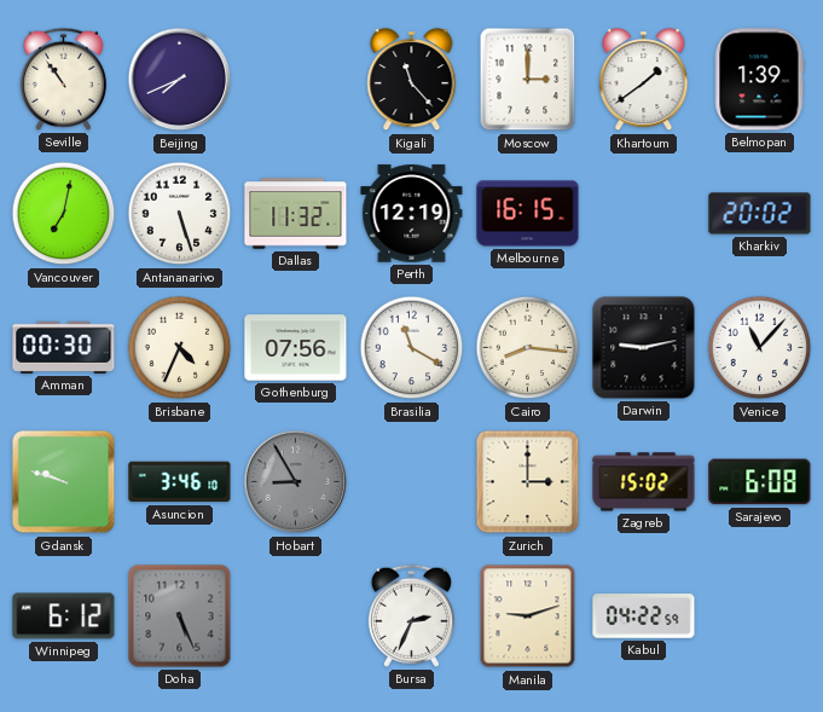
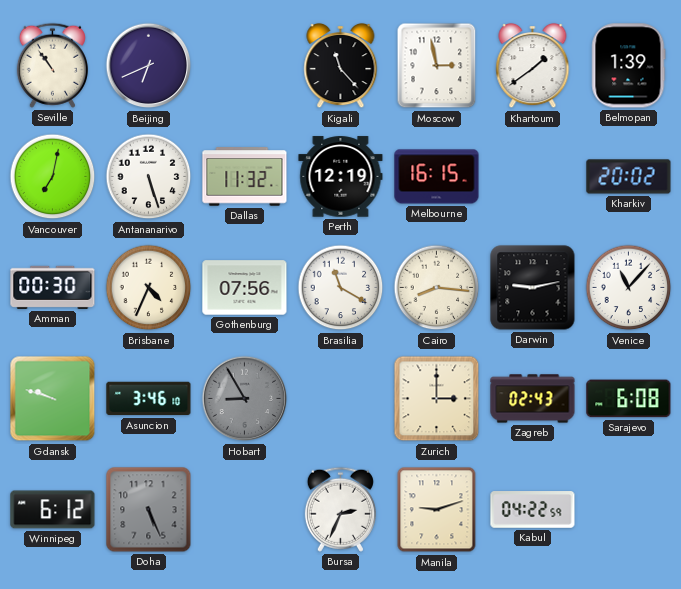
Beijing: 7:41 -> 6:41 (149, 66)
Moscow: 3:00 -> 2:58 (437, 66)
Zagreb: 15:02 -> 02:43 (533, 399)
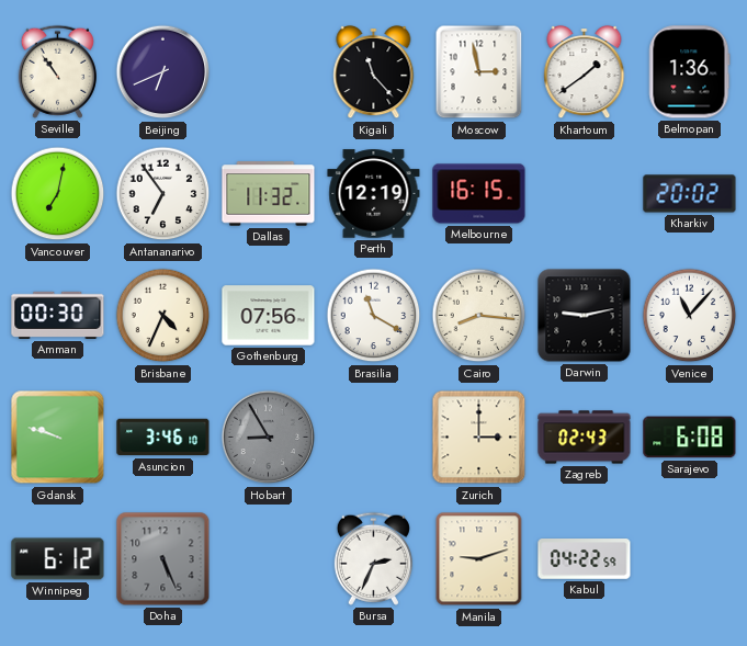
Belmopan: 1:39 -> 1:36 (690, 72)
Antananarivo: 5:27 -> 6:54 (163, 194)
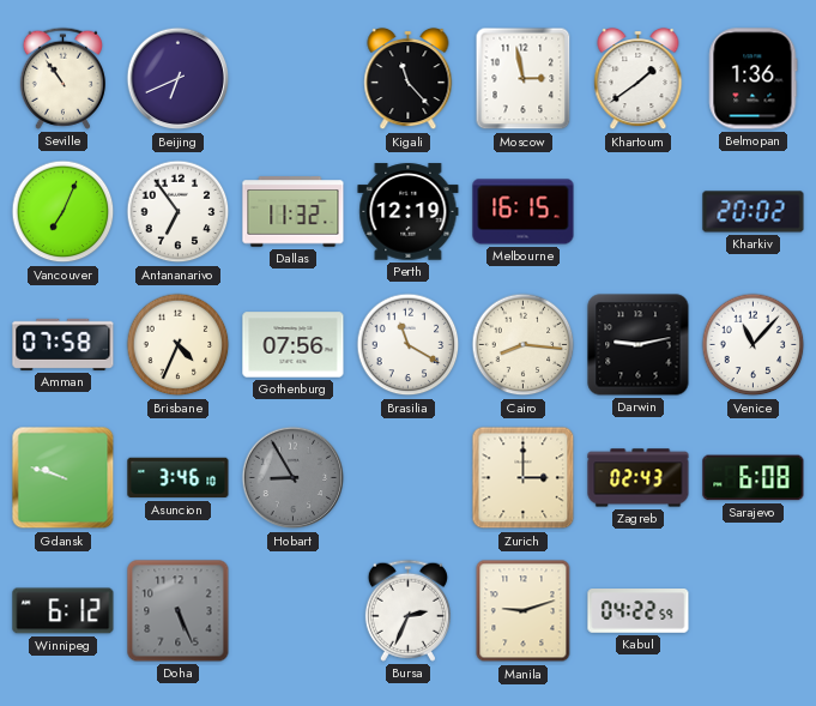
Vancouver: 7:02 -> 7:04 (64, 212)
Amman: 00:30 -> 07:58 (64, 344)
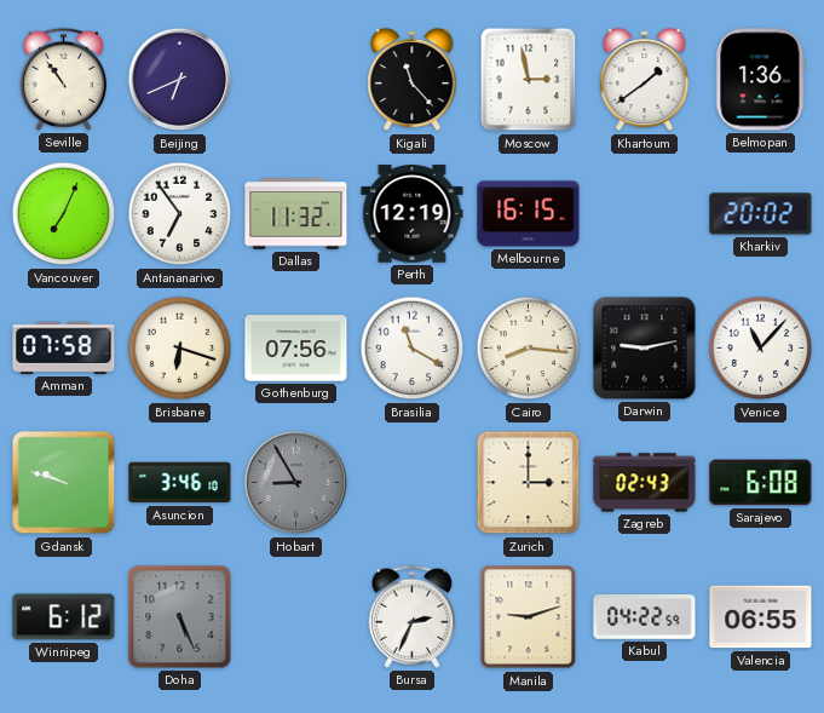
Brisbane: 4:34 -> 6:18 (180, 349)
Valencia: none -> 06:55 (761, 617)
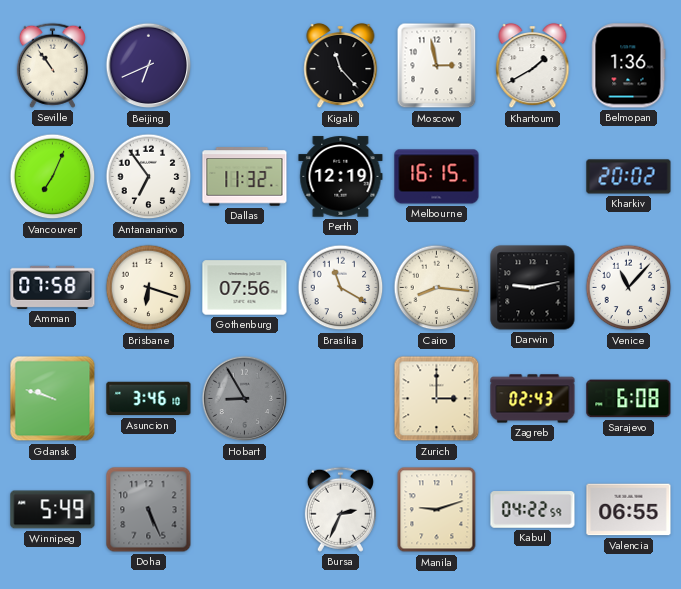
Khartoum: 1:39 -> 1:40 (533, 66)
Winnipeg: 6:12 -> 5:49 (53, 510)
